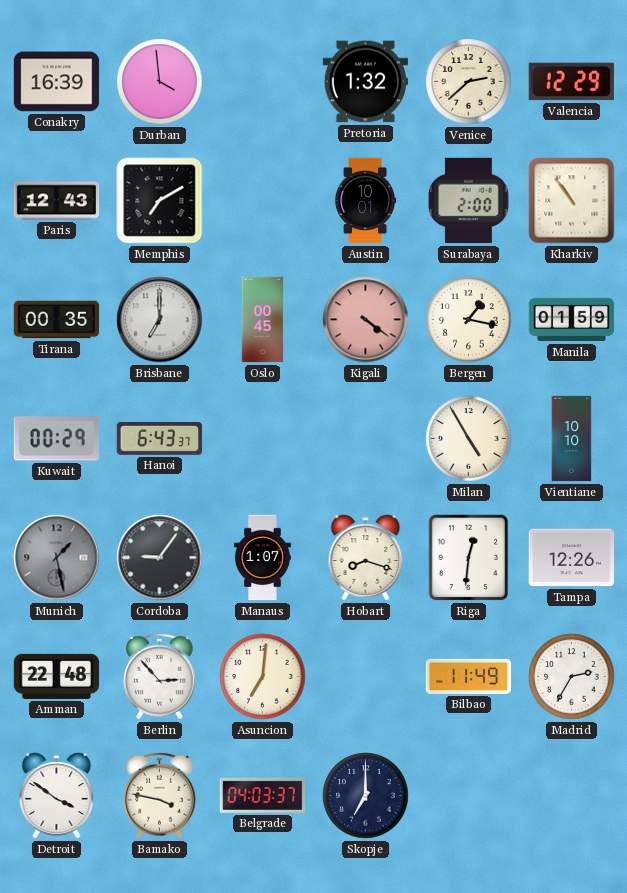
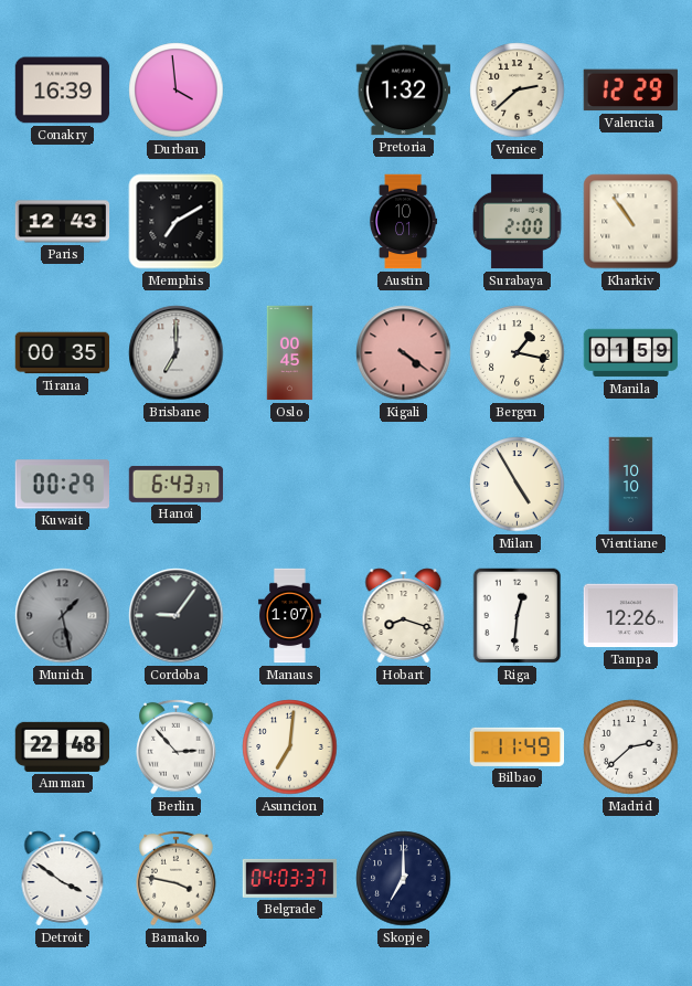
Madrid: 2:35 -> 2:38 (631, 748)
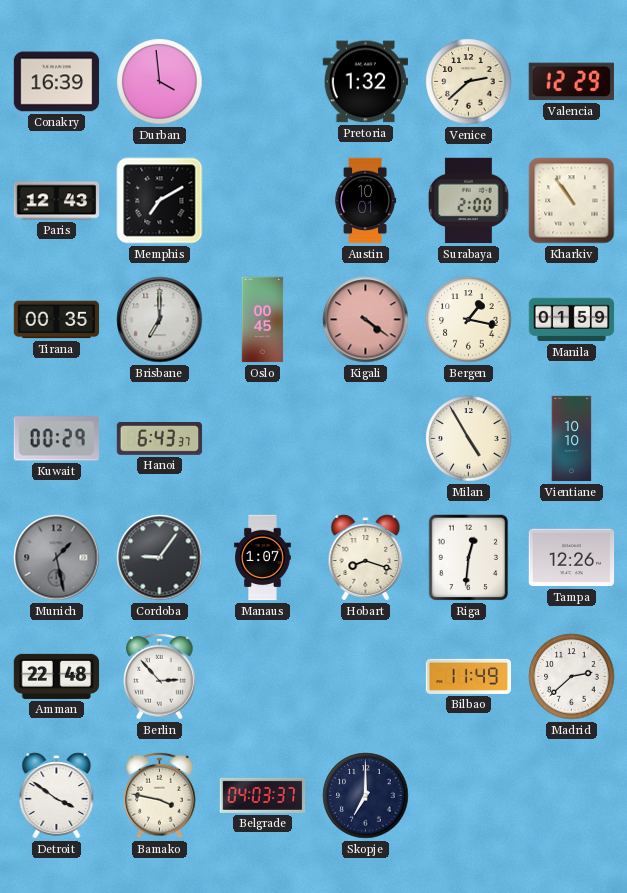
Asuncion: 7:01 -> none (290, 748)
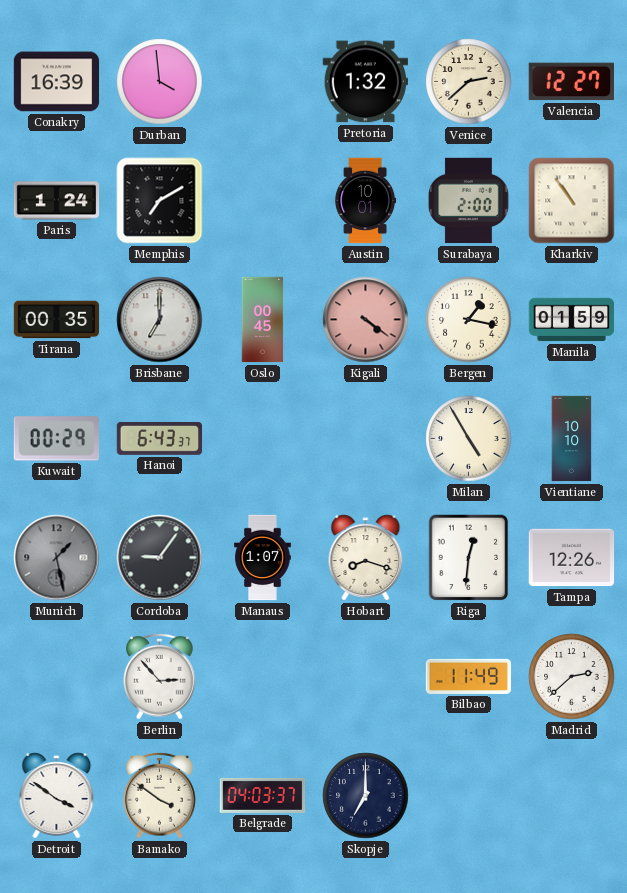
Valencia: 12:29 -> 12:27 (571, 82)
Paris: 12:43 -> 1:24 (57, 201)
Amman: 22:48 -> none (57, 676)
Bamako: 3:47 -> 3:51 (160, 795)
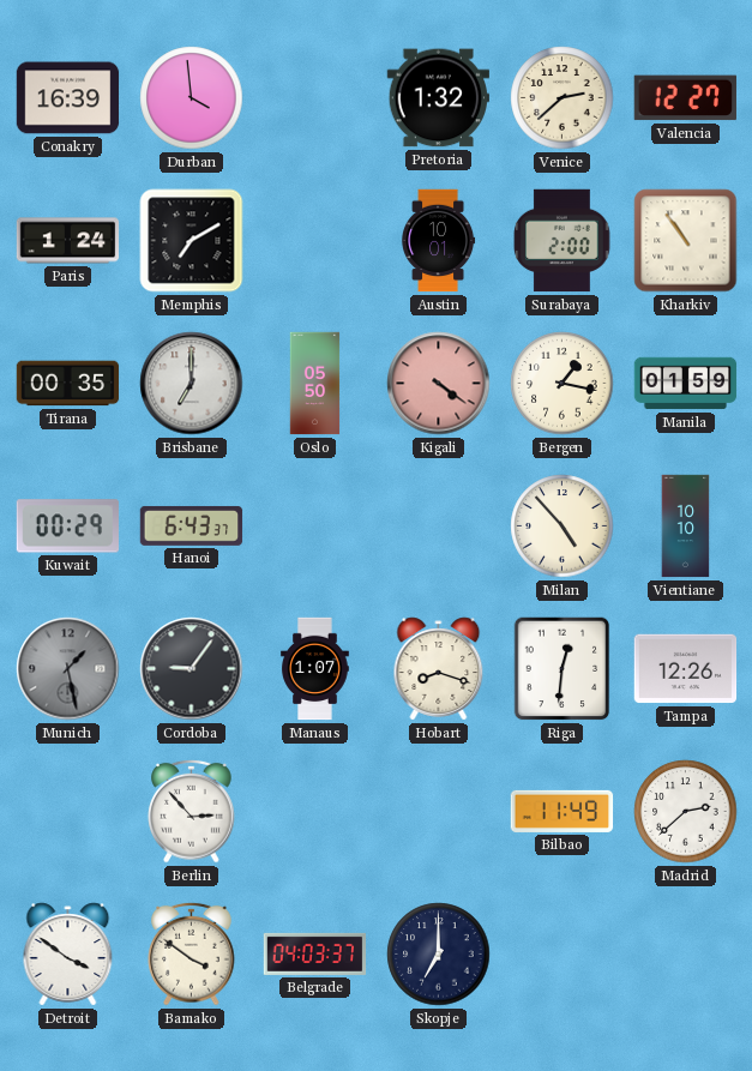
Oslo: 00:45 -> 05:50 (315, 384)
Milan: 4:55 -> 4:53 (563, 527)
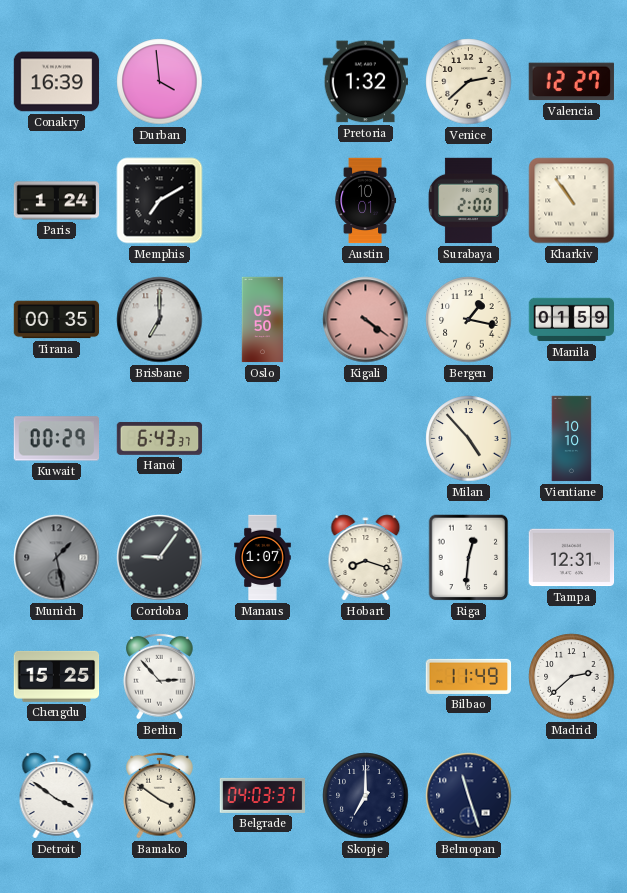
Tampa: 12:26 -> 12:31 (572, 558)
Chengdu: none -> 15:25 (57, 676)
Belmopan: none -> 11:27 (469, 796)
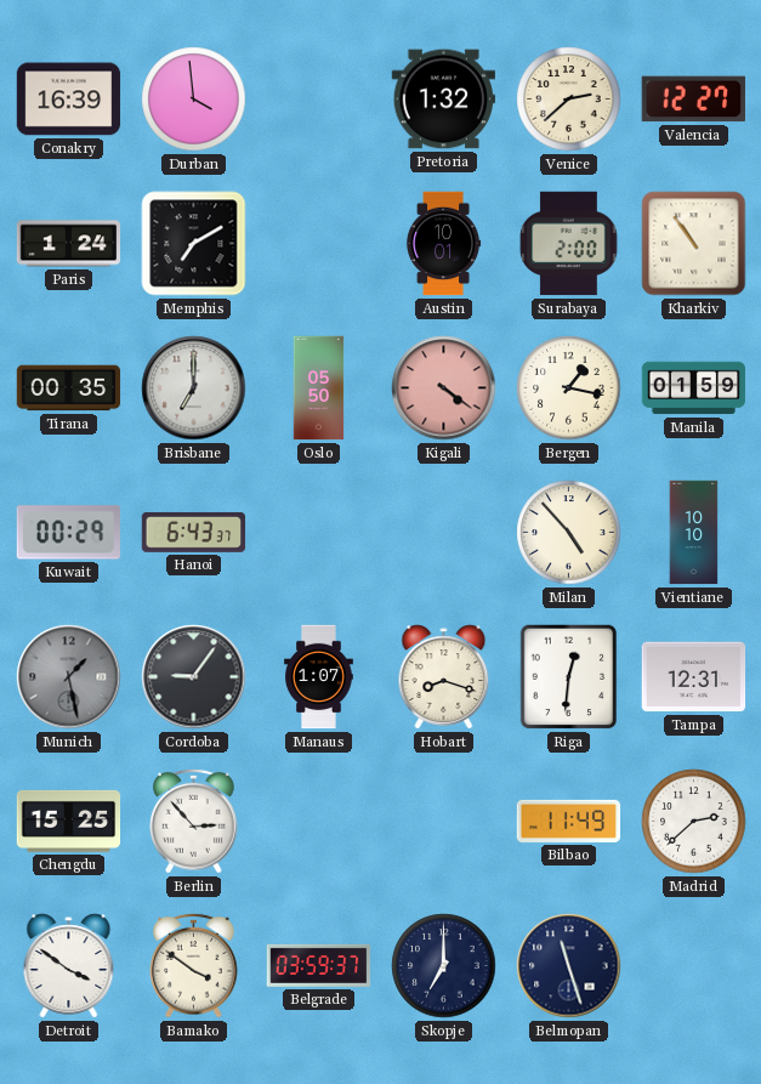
Belgrade: 04:03 -> 03:59 (319, 965)
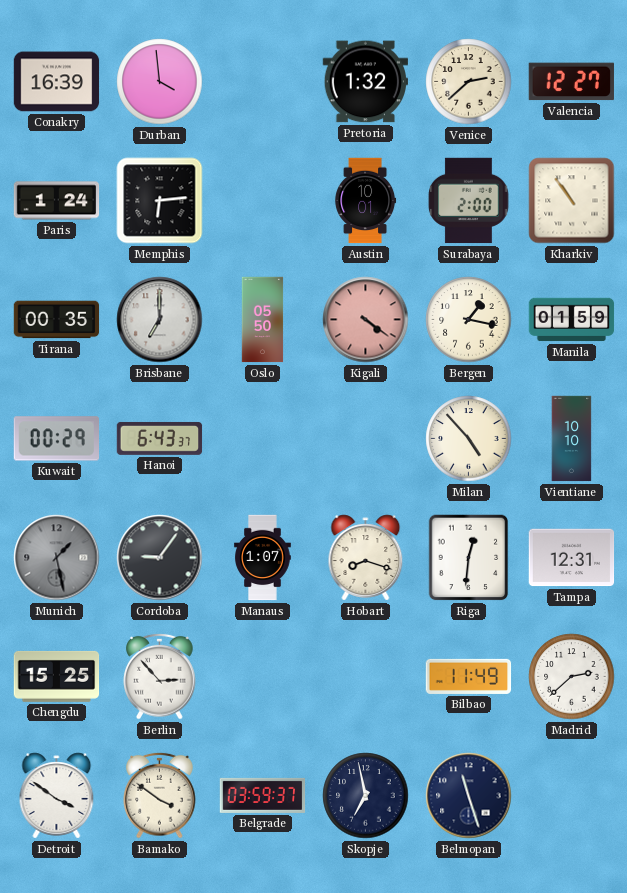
Memphis: 7:10 -> 6:14 (160, 201)
Skopje: 7:00 -> 6:58 (366, 796)
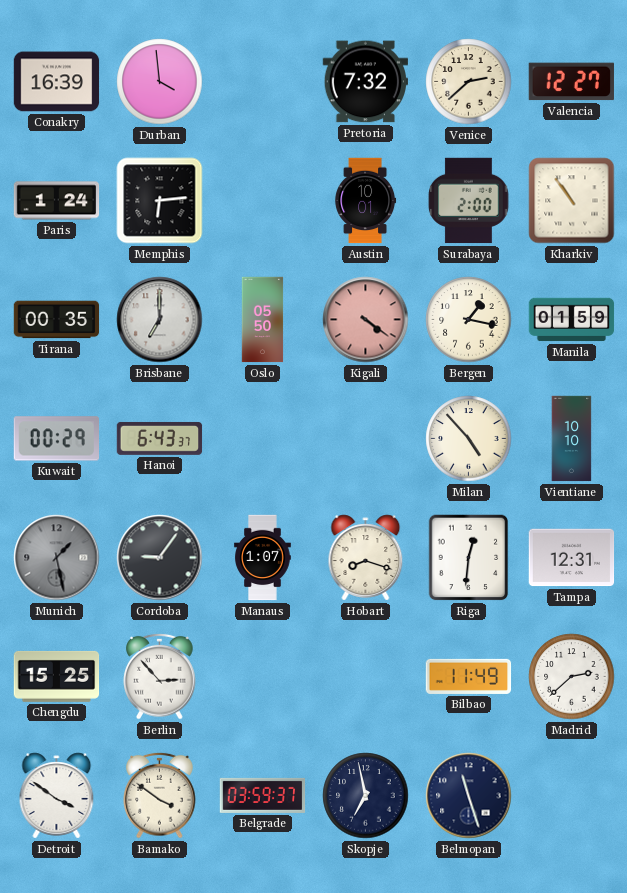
Pretoria: 1:32 -> 7:32 (365, 82)
